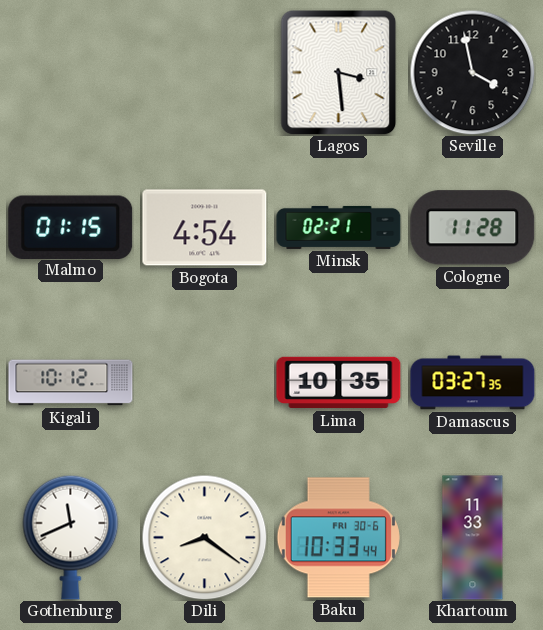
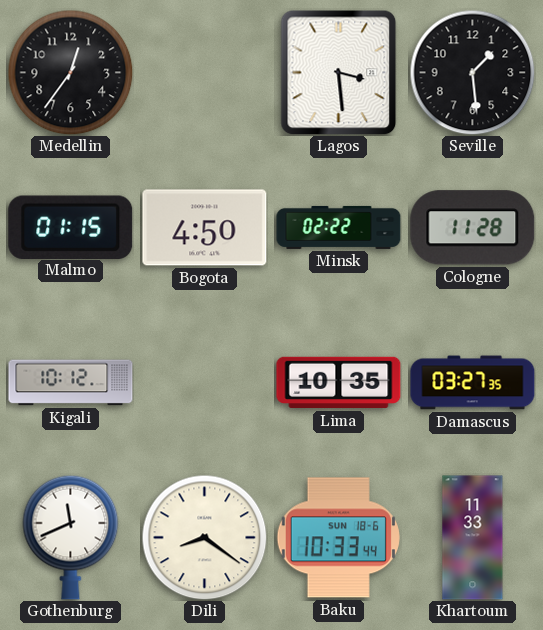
Medellin: none -> 12:36 (70, 72)
Seville: 3:58 -> 1:29 (472, 72)
Bogota: 4:54 -> 4:50 (205, 228)
Minsk: 02:21 -> 02:22 (339, 227)
Baku date: FRI 30-6 -> SUN 18-6 (338, 538)
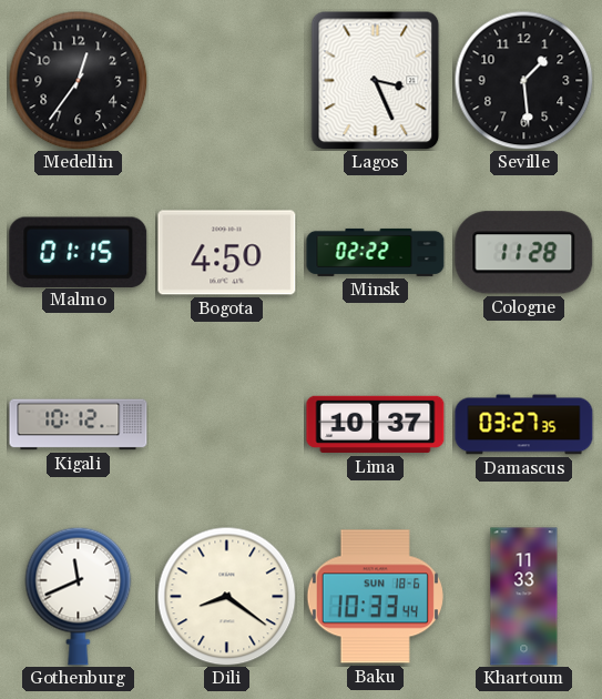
Lagos: 3:29 -> 3:26 (376, 80)
Lima: 10:35 -> 10:37 (376, 425)
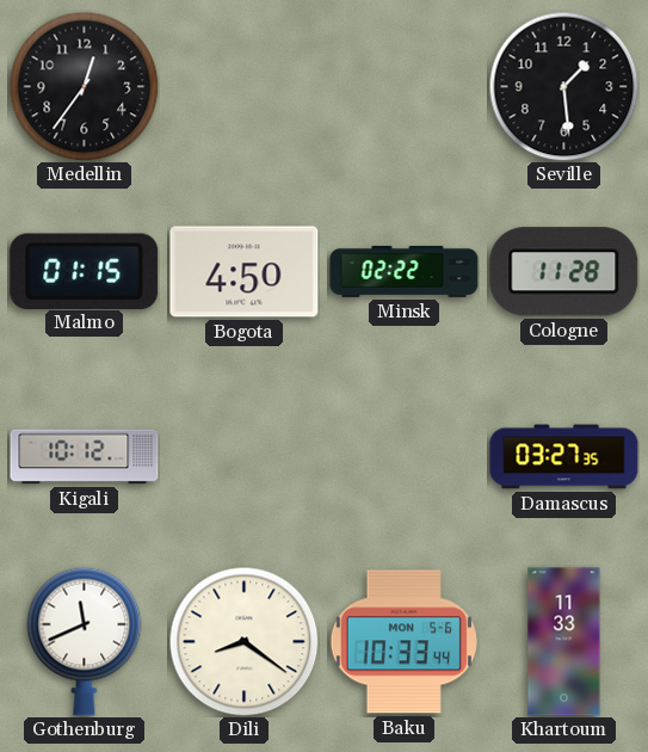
Lagos: 3:26 -> none (376, 80)
Lima: 10:37 -> none (376, 425)
Baku date: SUN 18-6 -> MON 5-6 (403, 642)
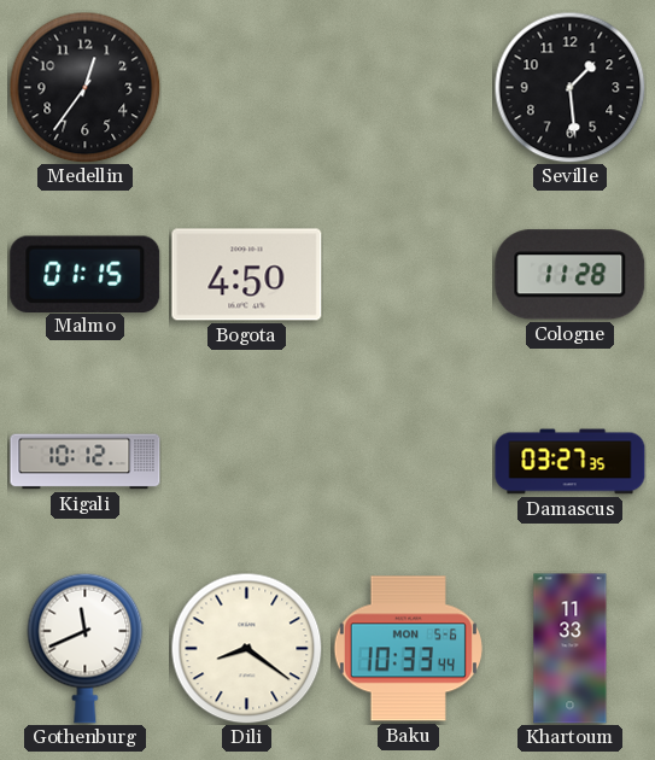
Minsk: 02:22 -> none (405, 271)
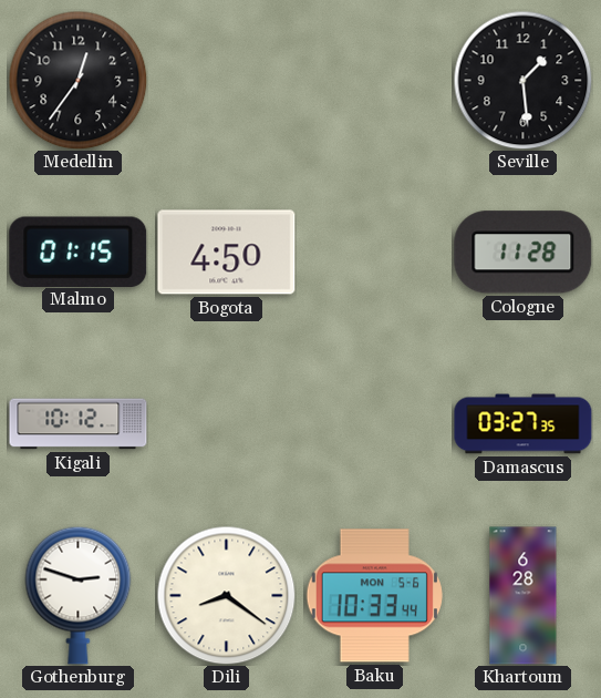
Gothenburg: 11:41 -> 2:48 (79, 595)
Khartoum: 11:33 -> 6:28 (524, 596)
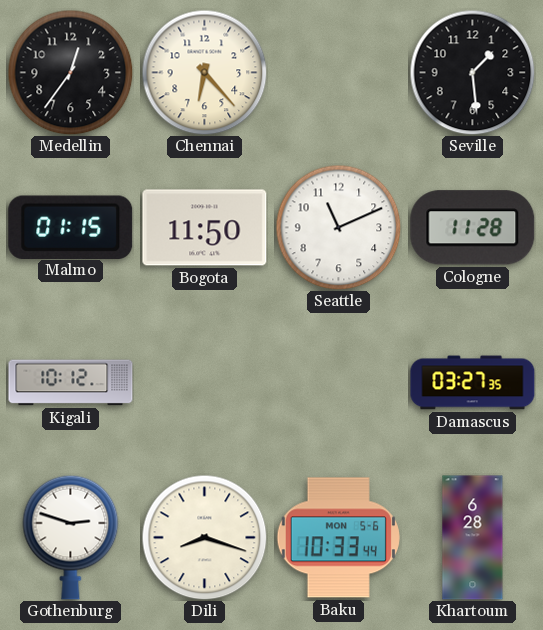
Chennai: none -> 6:23 (204, 72)
Bogota: 4:50 -> 11:50 (205, 228)
Seattle: none -> 11:11 (338, 227)
Dili: 8:21 -> 8:18 (204, 537)
